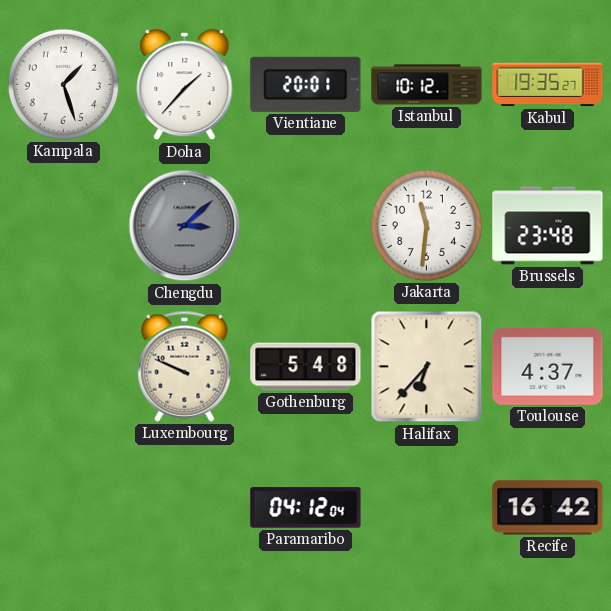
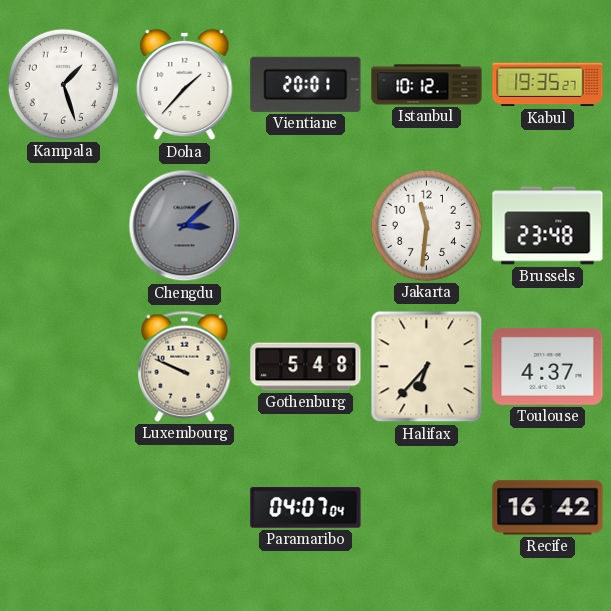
Paramaribo: 04:12 -> 04:07 (306, 508)
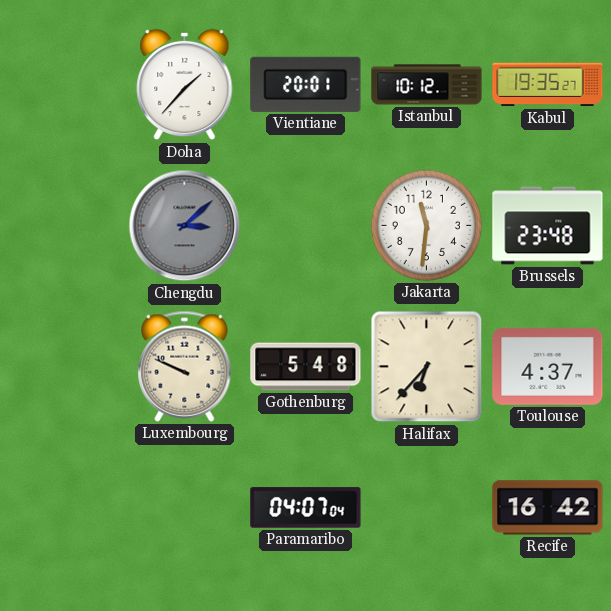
Kampala: 1:27 -> none (63, 84)
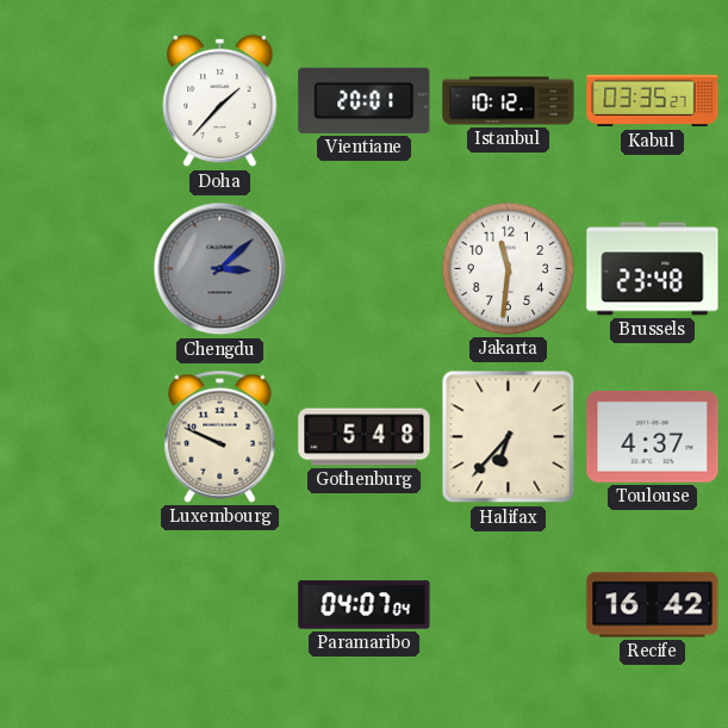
Kabul: 19:35 -> 03:35 (653, 101)
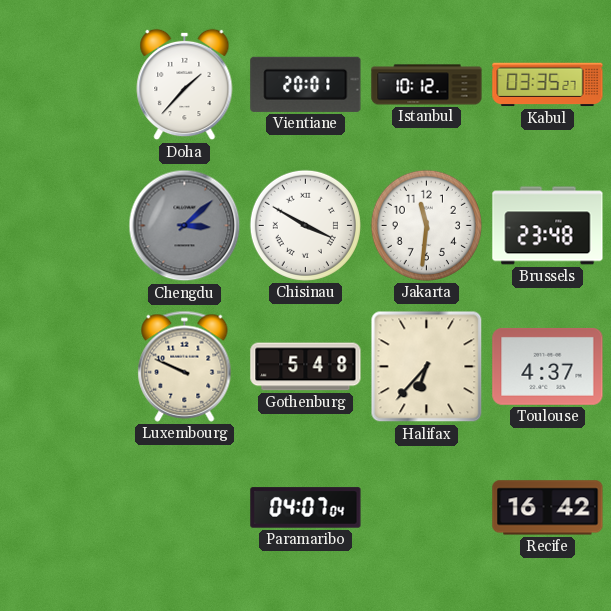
Chisinau: none -> 3:50 (305, 225)
